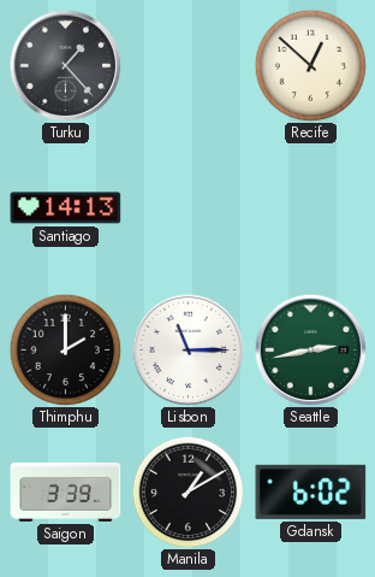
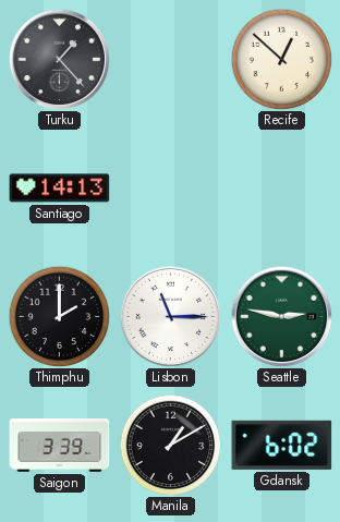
Seattle: 2:43 -> 2:47 (281, 316)
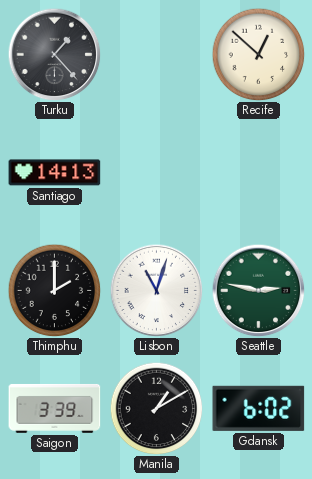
Lisbon: 11:15 -> 11:03 (156, 290)
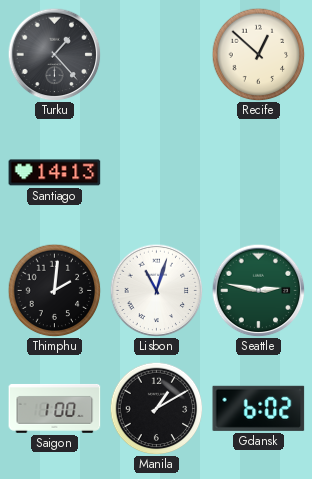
Thimphu: 2:00 -> 2:01 (54, 290)
Saigon: 3:39 -> 1:00 (55, 408)
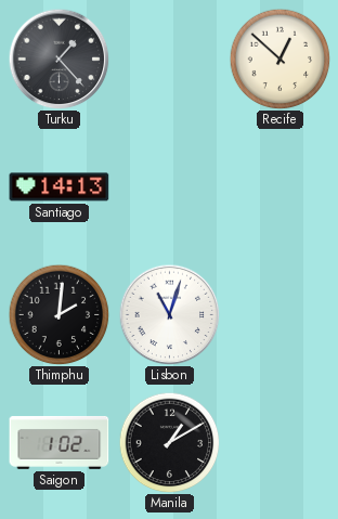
Seattle: 2:47 -> none (258, 290)
Saigon: 1:00 -> 1:02 (60, 442)
Gdansk: 6:02 -> none (259, 408)
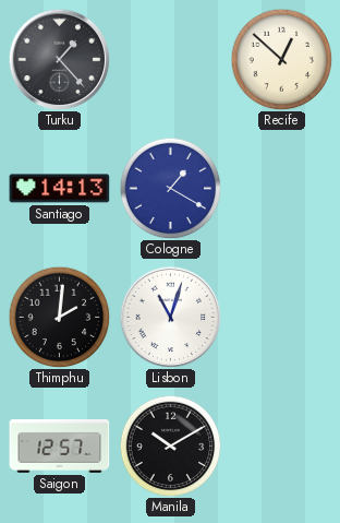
Cologne: none -> 1:20 (170, 188)
Saigon: 1:02 -> 12:57 (60, 445)
Manila: 1:10 -> 10:10 (170, 445)
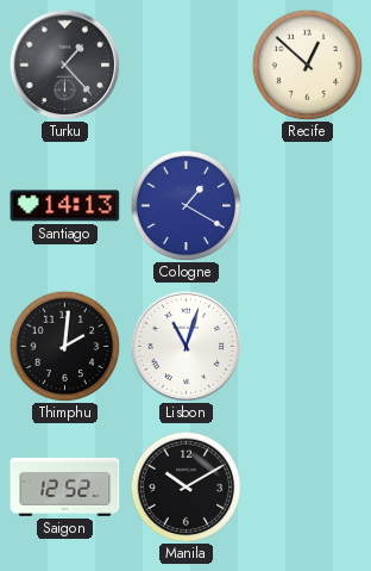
Saigon: 12:57 -> 12:52 (65, 486)
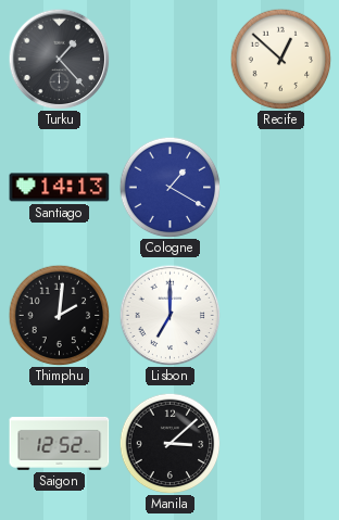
Lisbon: 11:03 -> 7:00 (169, 315)
Manila: 10:10 -> 3:08 (169, 443)
